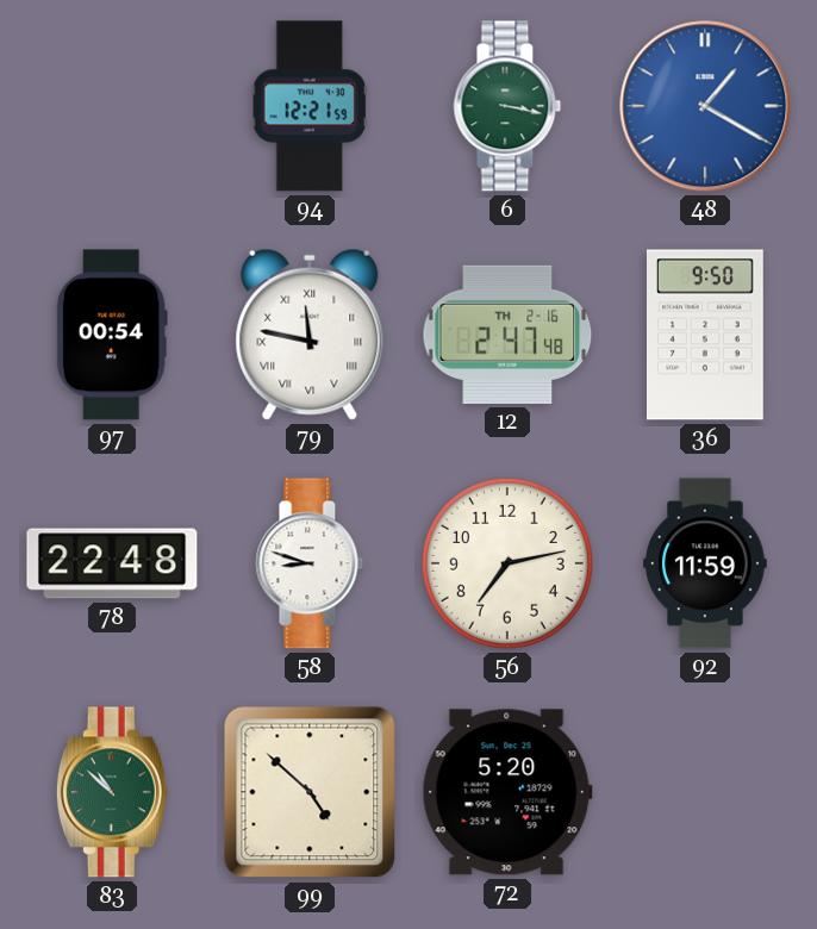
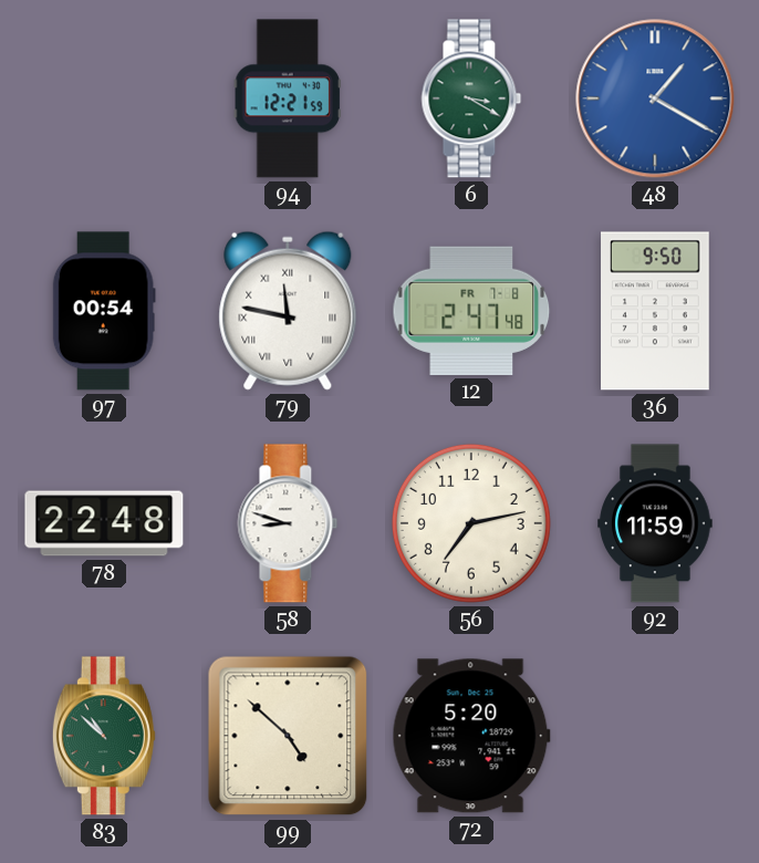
6: 3:17 -> 3:20 (471, 98)
12 date: TH 2-16 -> FR 7-8 (471, 311)
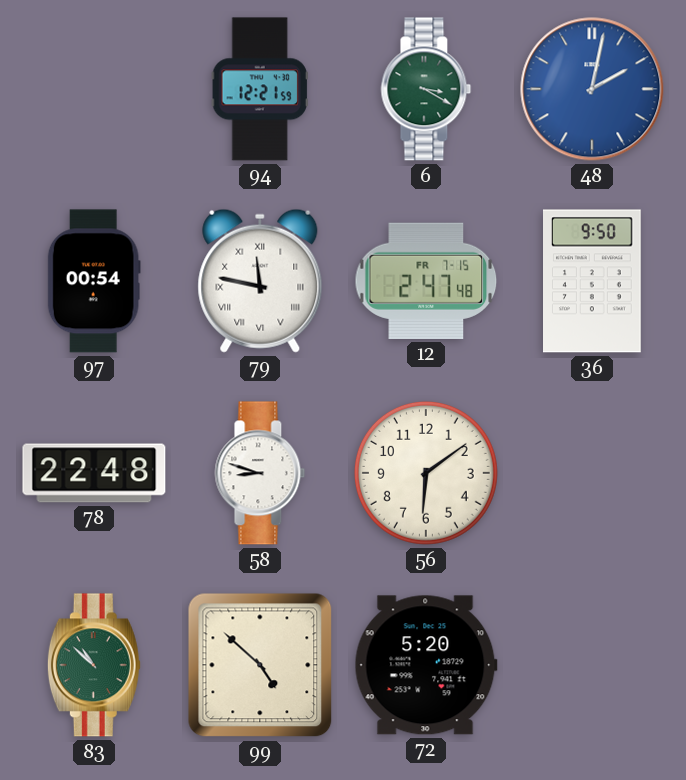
48: 1:20 -> 2:02 (592, 89)
12 date: FR 7-8 -> FR 7-15 (426, 281)
56: 7:13 -> 6:09 (426, 473)
92: 11:59 -> none (655, 523)
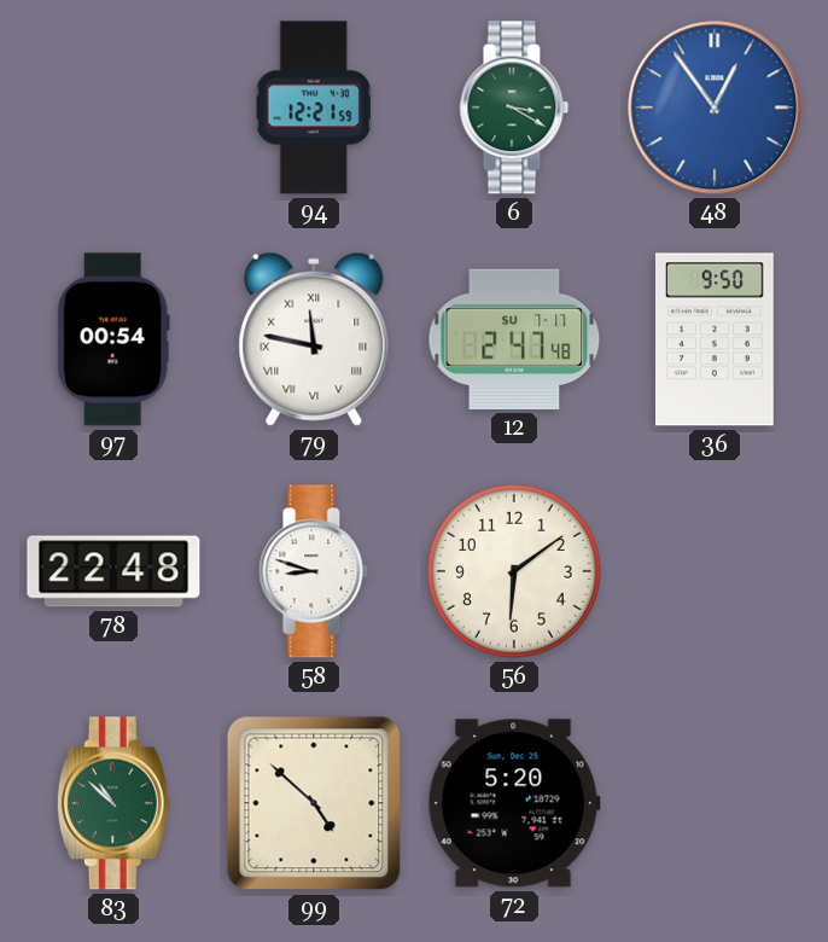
48: 2:02 -> 12:54 (715, 107)
12 date: FR 7-15 -> SU 7-17 (514, 339)
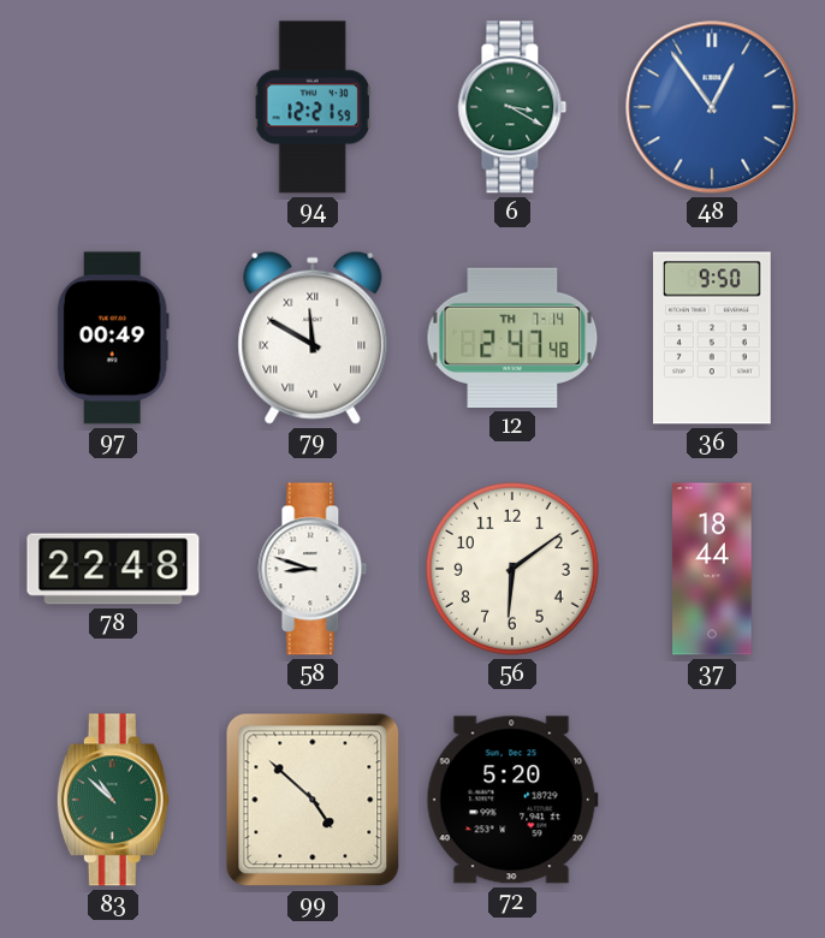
97: 00:54 -> 00:49 (113, 338)
79: 11:47 -> 11:50 (313, 338)
12 date: SU 7-17 -> TH 7-14 (512, 338)
37: none -> 18:44 (712, 569)
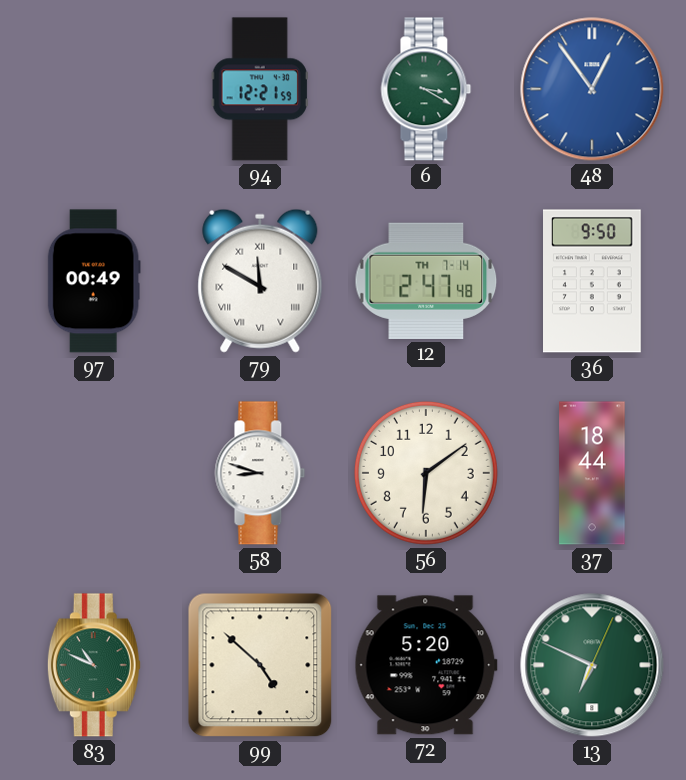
78: 22:48 -> none (113, 569)
83: 10:52 -> 10:49 (94, 665)
13: none -> 6:49 (592, 665)
